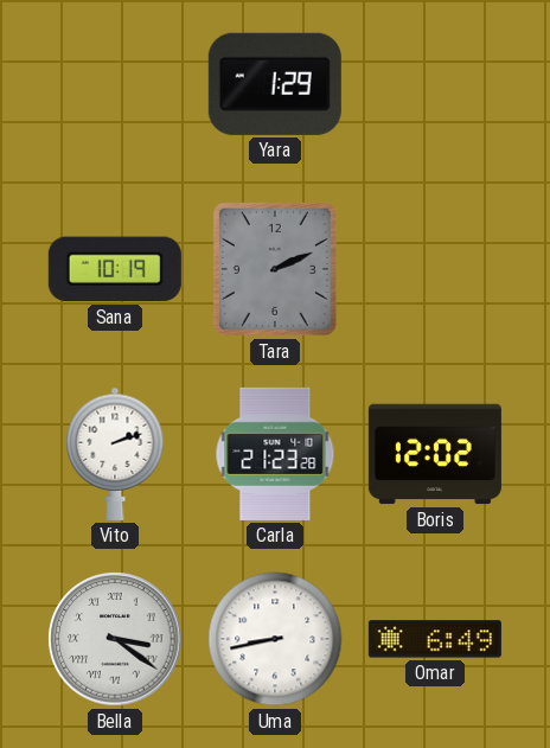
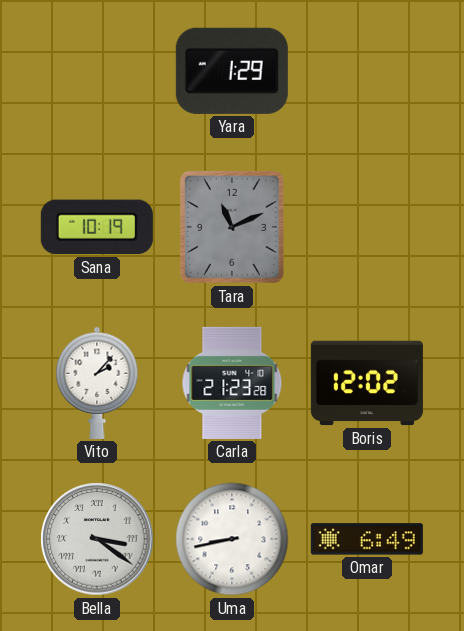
Tara: 2:11 -> 11:11 (232, 227)
Vito: 2:12 -> 2:07 (97, 383)
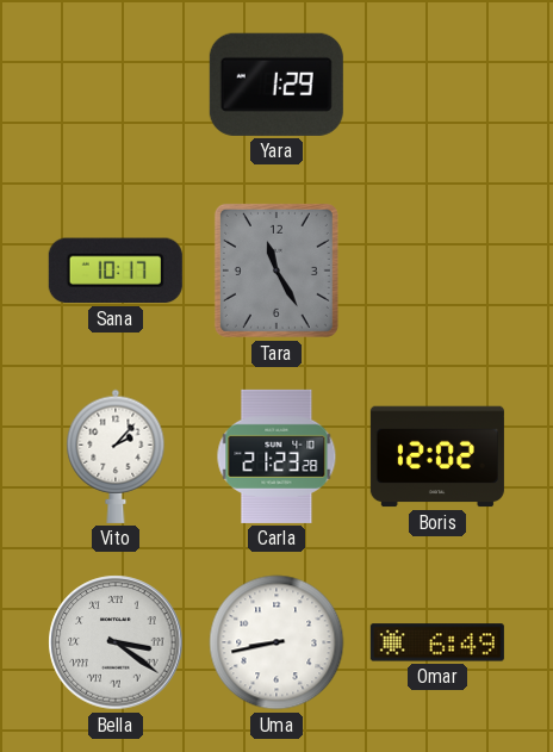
Sana: 10:19 -> 10:17 (116, 271)
Tara: 11:11 -> 11:25 (276, 271)
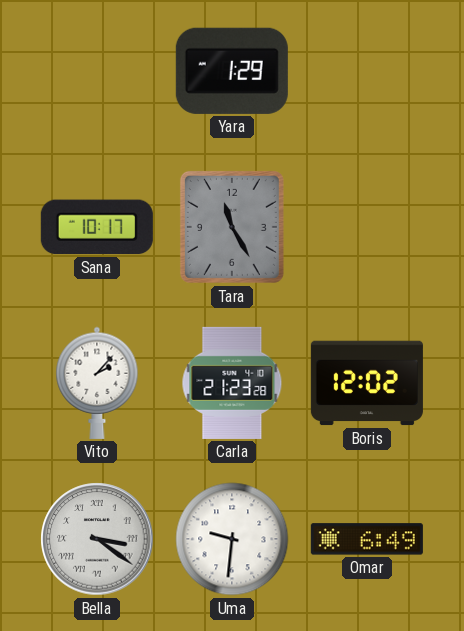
Uma: 8:43 -> 9:31 (232, 539)
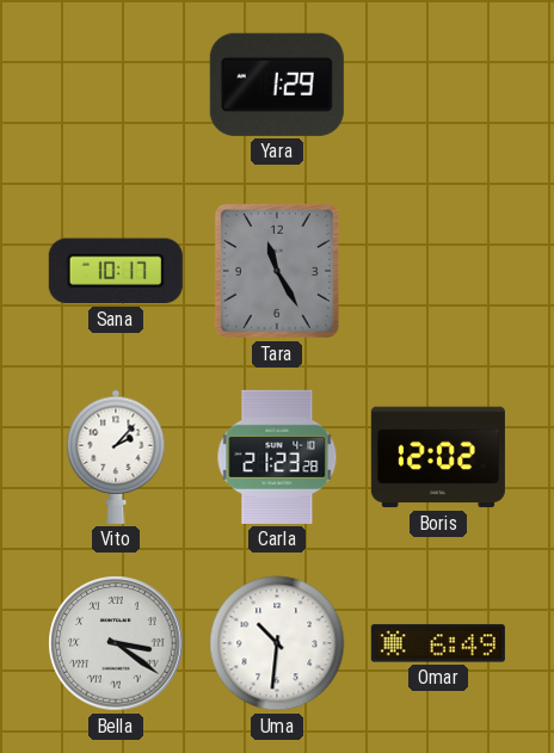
Uma: 9:31 -> 10:31 (277, 643)
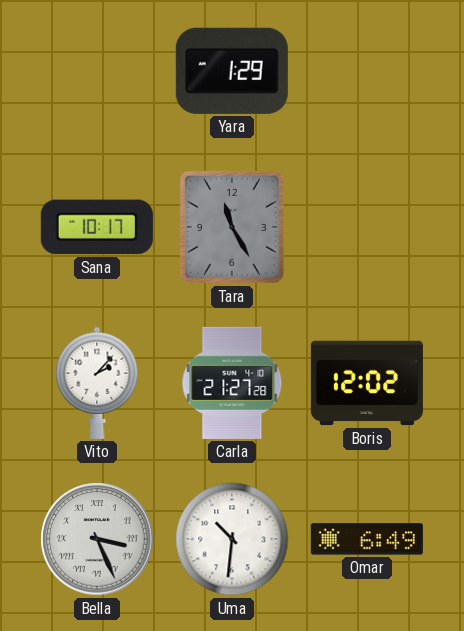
Carla: 21:23 -> 21:27 (232, 383)
Bella: 3:21 -> 3:26 (97, 539)
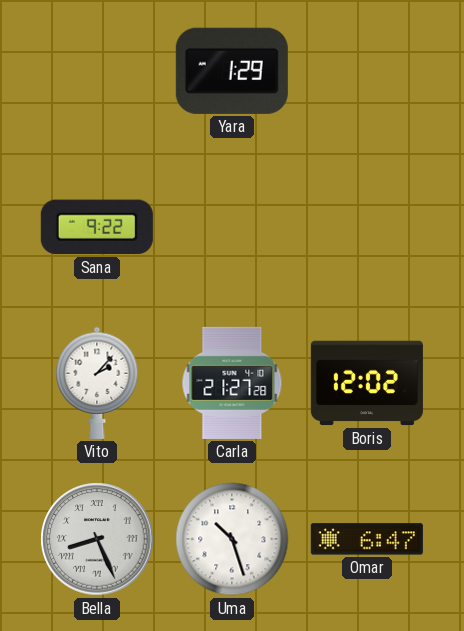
Sana: 10:17 -> 9:22 (97, 227)
Tara: 11:25 -> none (232, 227)
Bella: 3:26 -> 8:26 (97, 539)
Uma: 10:31 -> 10:27 (232, 539)
Omar: 6:49 -> 6:47 (367, 539)
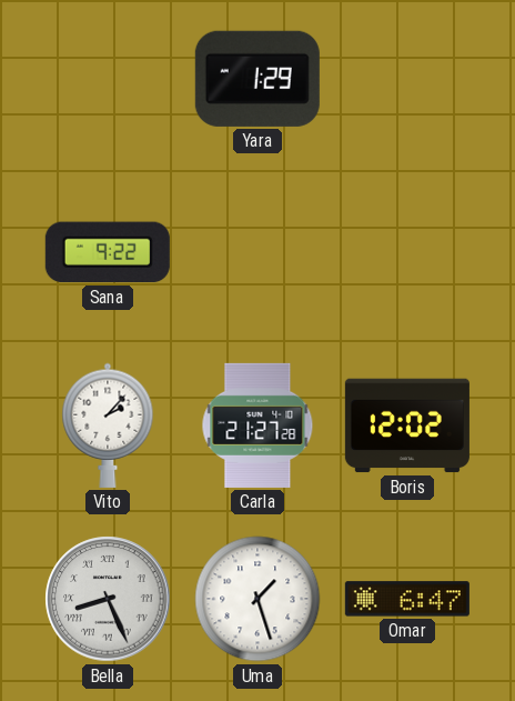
Uma: 10:27 -> 1:27 (257, 599)
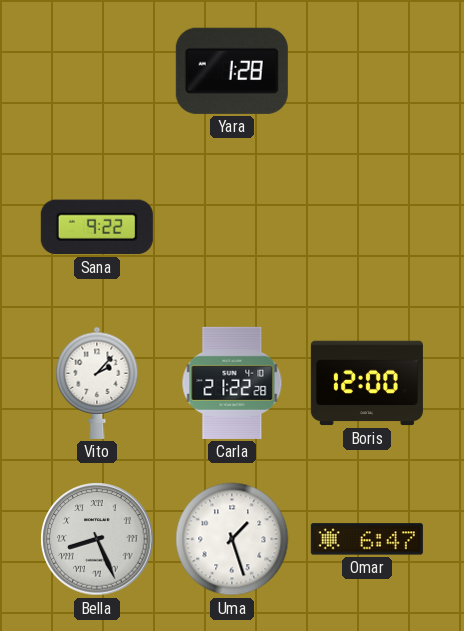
Yara: 1:29 -> 1:28 (232, 71)
Carla: 21:27 -> 21:22 (232, 383)
Boris: 12:02 -> 12:00 (367, 383)
